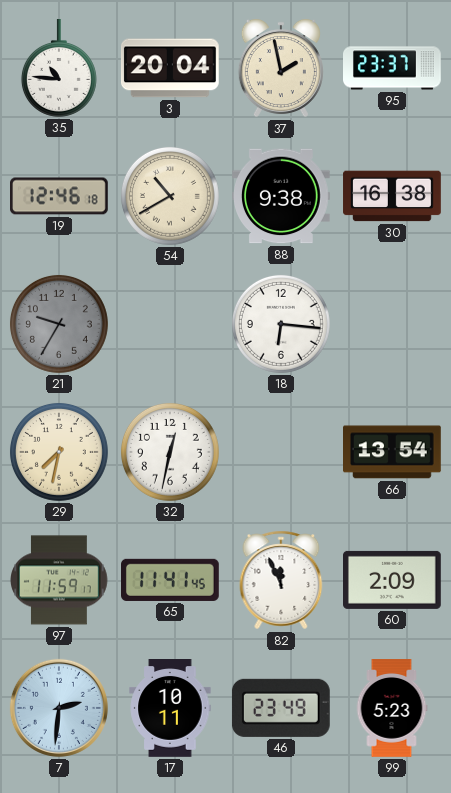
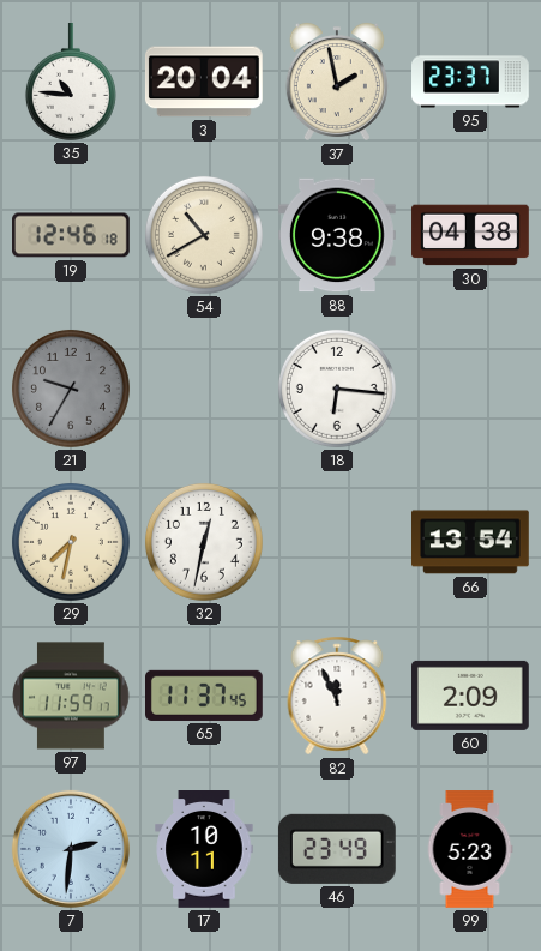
30: 16:38 -> 04:38 (470, 235)
65: 11:41 -> 11:37 (205, 696)
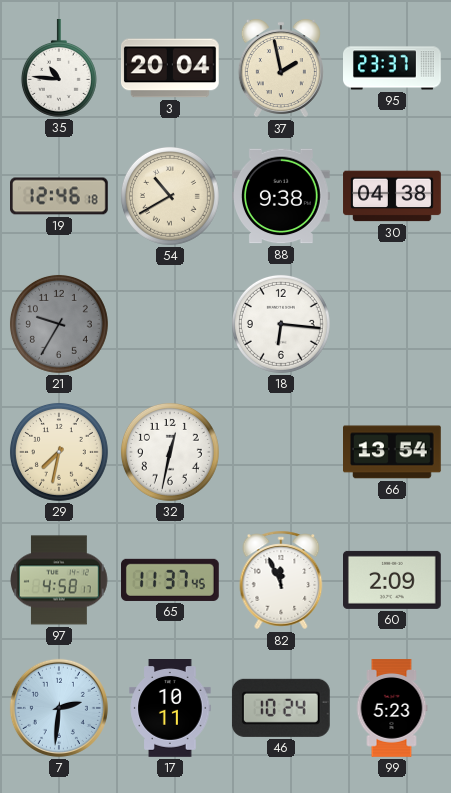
97: 11:59 -> 4:58 (60, 580)
46: 23:49 -> 10:24 (281, 708)
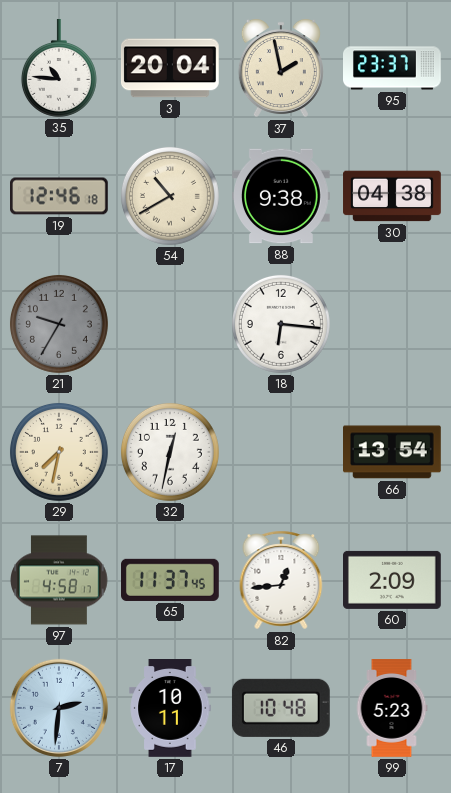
82: 11:56 -> 12:44 (281, 580)
46: 10:24 -> 10:48 (281, 708)
